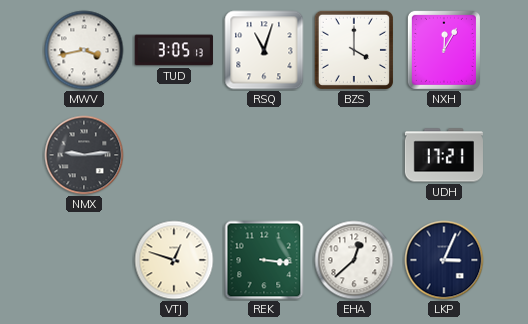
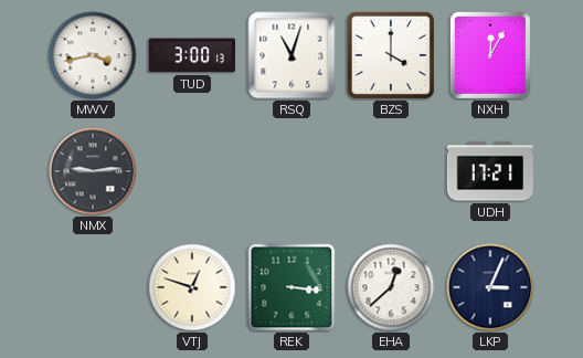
TUD: 3:05 -> 3:00 (192, 55)
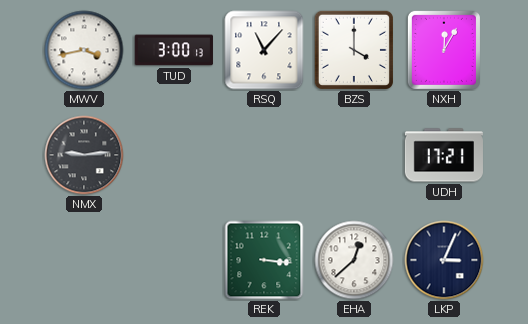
RSQ: 11:03 -> 11:07 (264, 50)
VTJ: 12:48 -> none (192, 287)
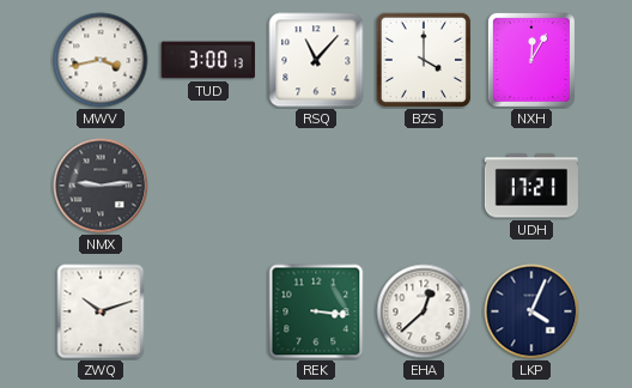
ZWQ: none -> 10:12 (101, 311)
LKP: 3:04 -> 4:04 (531, 311)
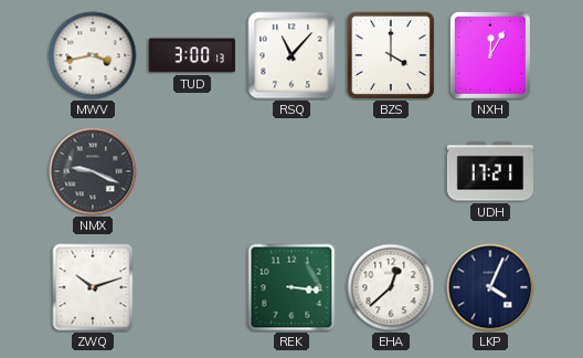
NMX: 9:14 -> 9:19 (93, 171)
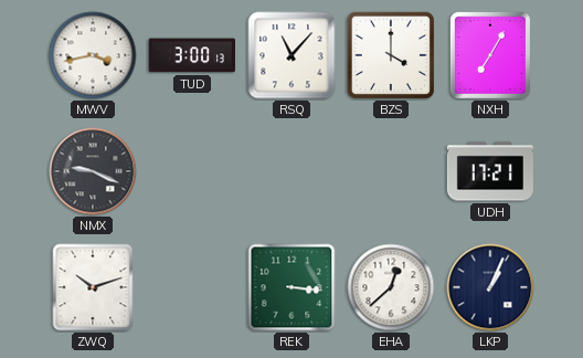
NXH: 12:05 -> 7:05 (490, 55)
LKP: 4:04 -> 1:04 (490, 287)
